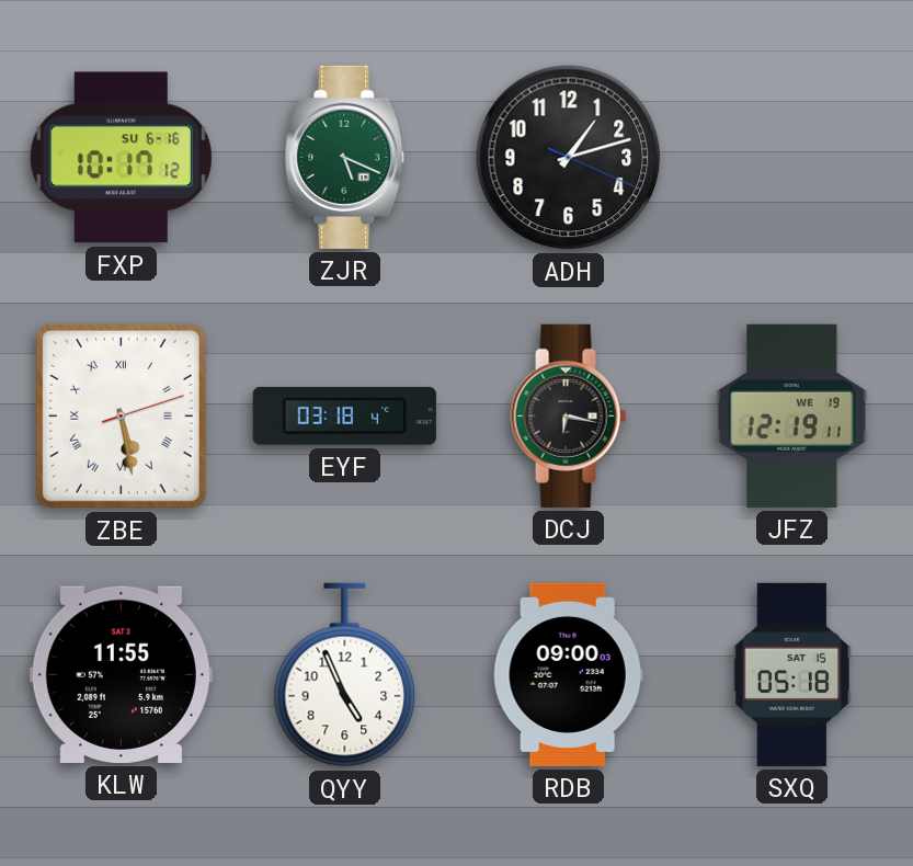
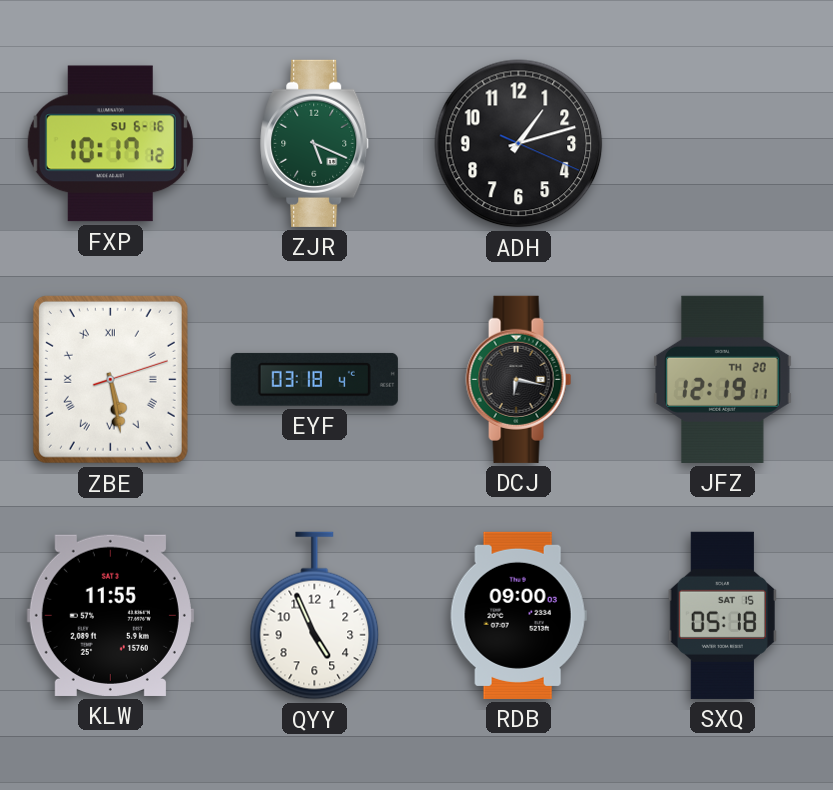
JFZ date: WE 19 -> TH 20 (723, 379)
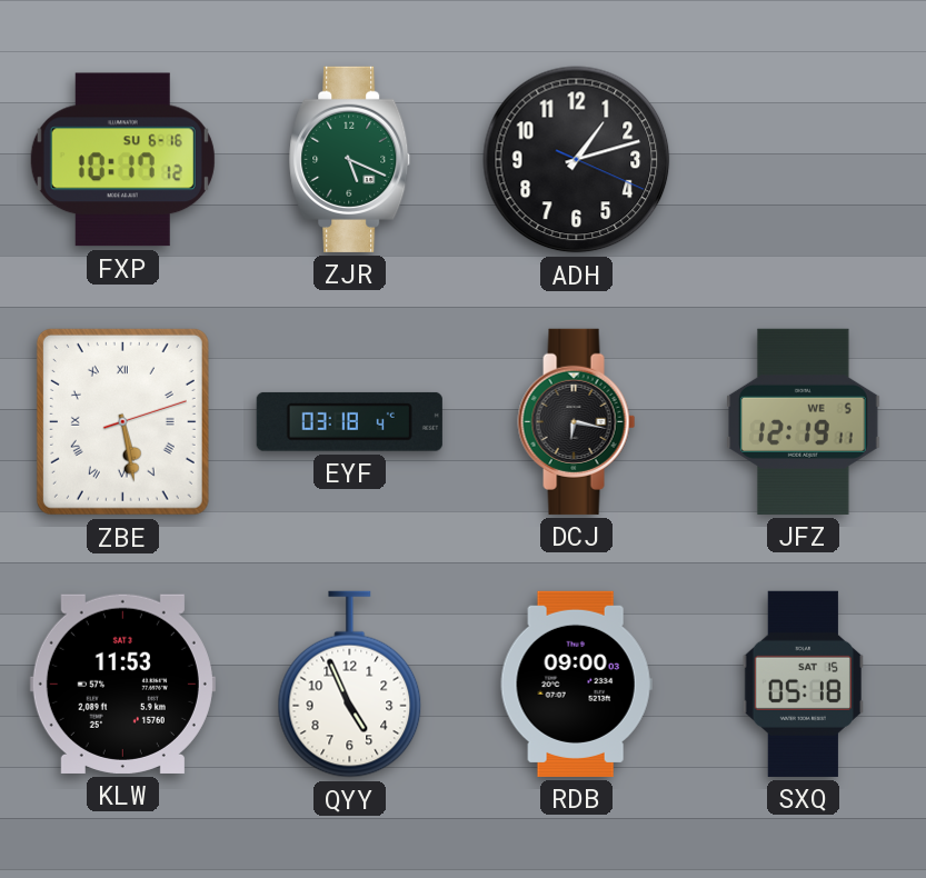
JFZ date: TH 20 -> WE 5 (804, 421)
KLW: 11:55 -> 11:53 (122, 684)
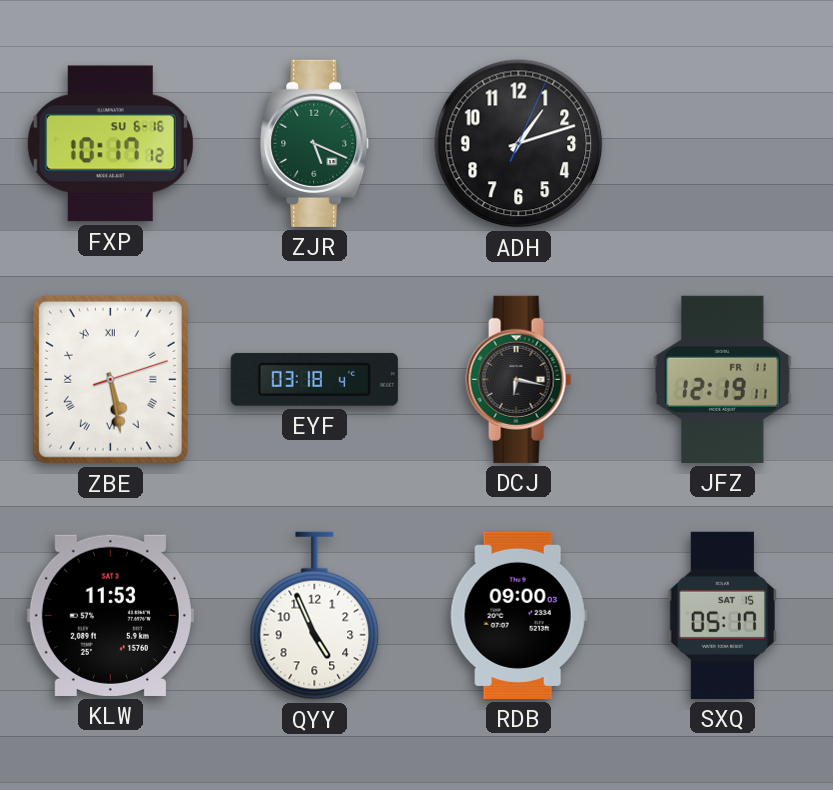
ADH: 1:12:19 -> 1:12:04 (519, 144)
JFZ date: WE 5 -> FR 11 (723, 379)
SXQ: 05:18 -> 05:17 (722, 615)
